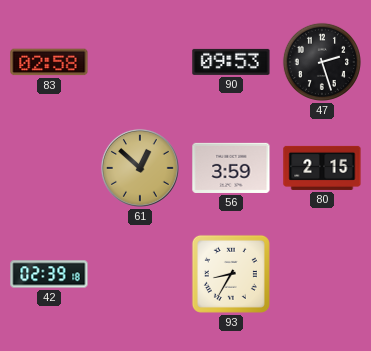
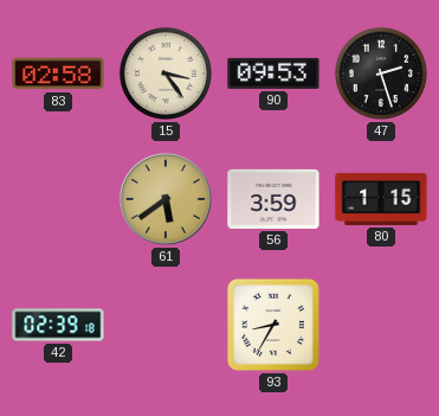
15: none -> 3:24 (166, 73)
61: 12:52 -> 5:39 (166, 199)
80: 2:15 -> 1:15 (381, 199)
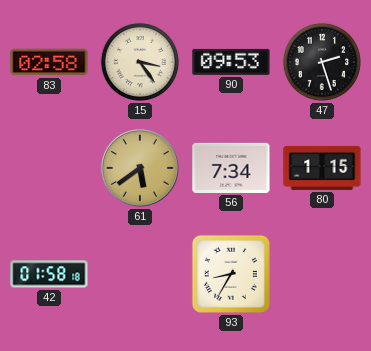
56: 3:59 -> 7:34 (231, 168)
42: 02:39 -> 01:58 (49, 274)
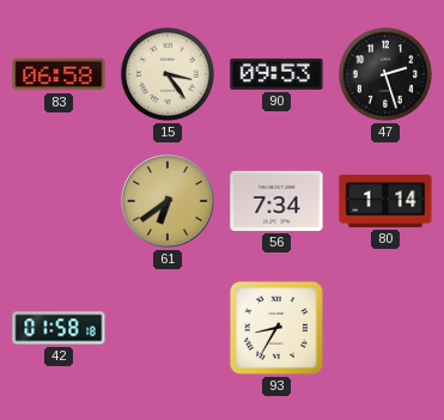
83: 02:58 -> 06:58 (59, 74)
61: 5:39 -> 6:39 (168, 201)
80: 1:15 -> 1:14 (385, 201)
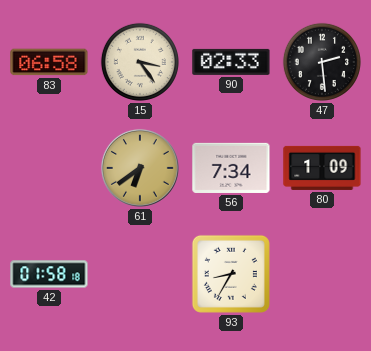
90: 09:53 -> 02:33 (231, 62)
47: 2:27 -> 2:29 (322, 62)
80: 1:14 -> 1:09 (322, 168)
